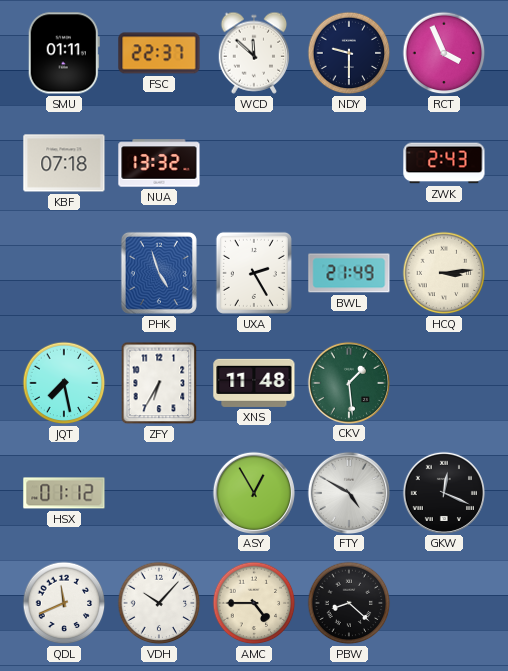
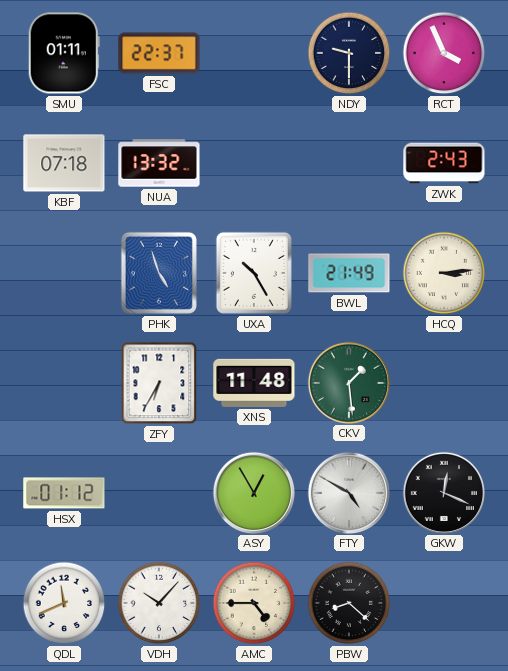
WCD: 11:52 -> none (254, 53)
UXA: 2:25 -> 10:25 (254, 273)
JQT: 7:28 -> none (64, 383)
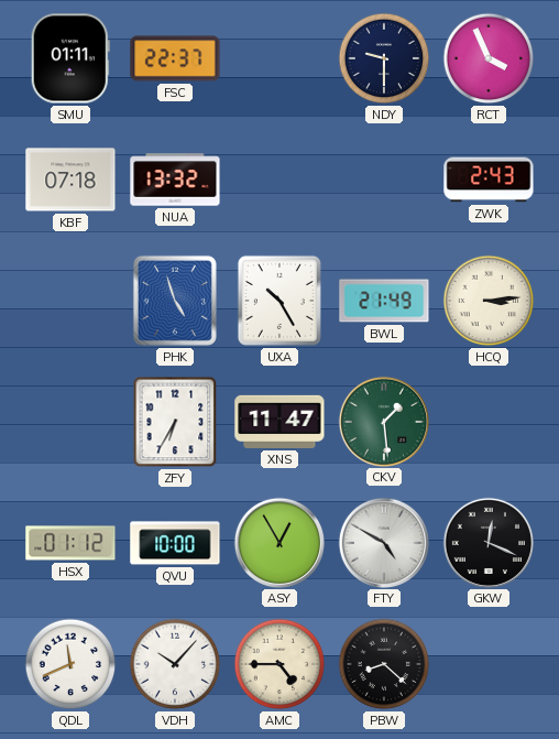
XNS: 11:48 -> 11:47 (279, 422)
QVU: none -> 10:00 (175, 543)
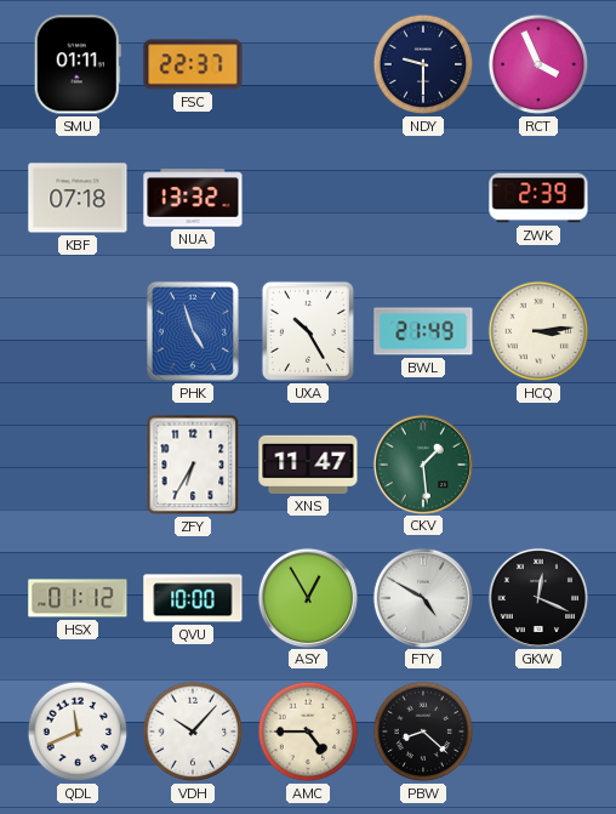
ZWK: 2:43 -> 2:39 (538, 198)
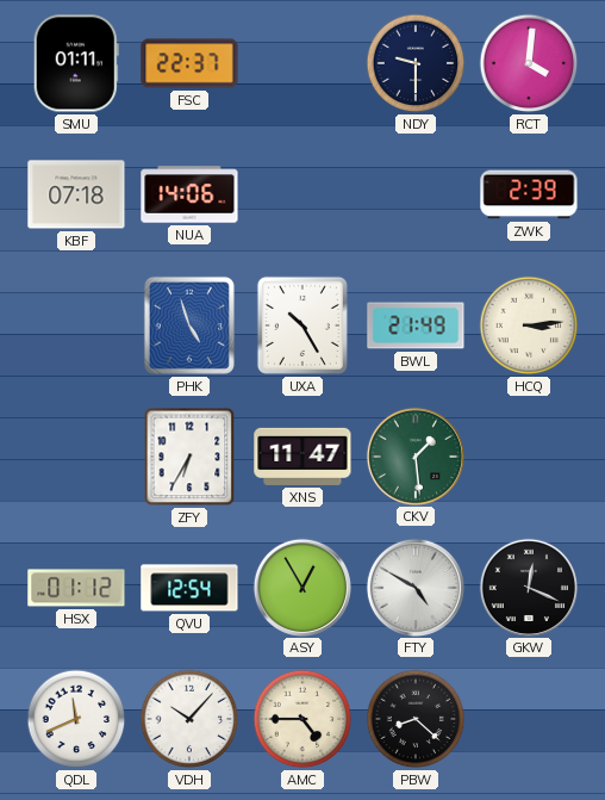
RCT: 3:56 -> 4:01 (529, 63)
NUA: 13:32 -> 14:06 (189, 194)
QVU: 10:00 -> 12:54 (189, 588)
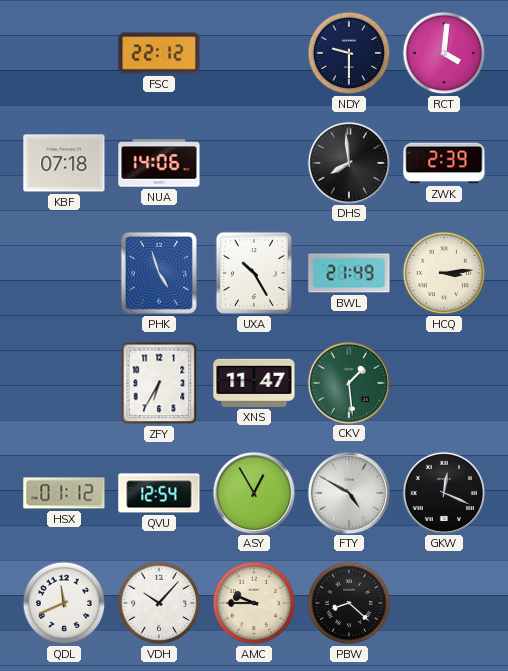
SMU: 01:11 -> none (76, 63)
FSC: 22:37 -> 22:12 (159, 53)
DHS: none -> 7:59 (348, 162)
AMC: 4:45 -> 9:45 (254, 603)
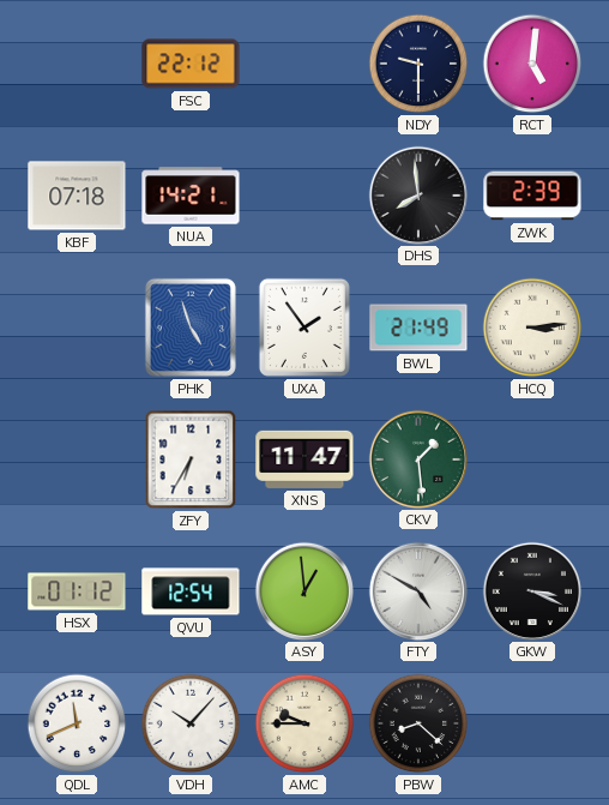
RCT: 4:01 -> 5:01 (532, 64)
NUA: 14:06 -> 14:21 (191, 196)
UXA: 10:25 -> 1:54 (304, 328)
ASY: 12:55 -> 12:59 (303, 590)
GKW: 12:19 -> 3:19 (531, 590)
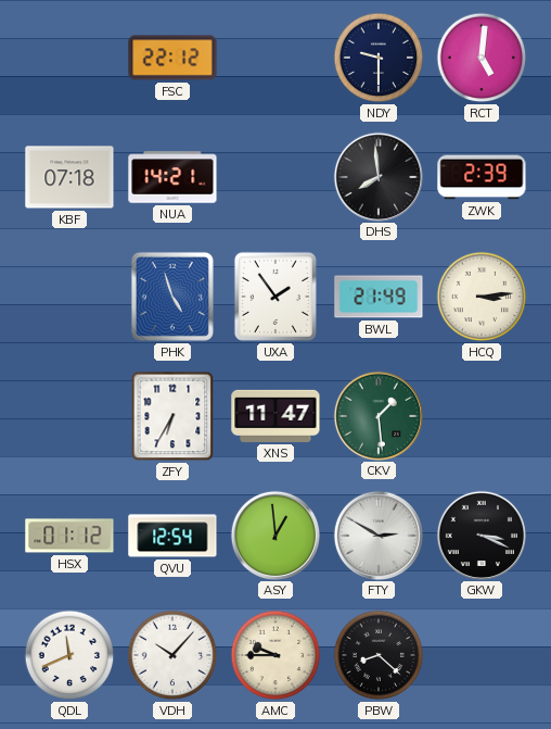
FTY: 4:50 -> 2:50 (377, 535)
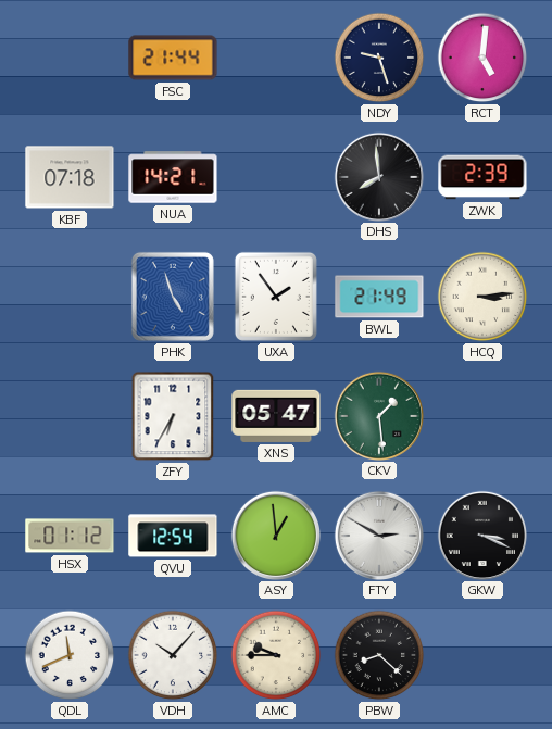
FSC: 22:12 -> 21:44 (173, 58)
NDY: 9:30 -> 9:27 (379, 58)
XNS: 11:47 -> 05:47 (276, 416)
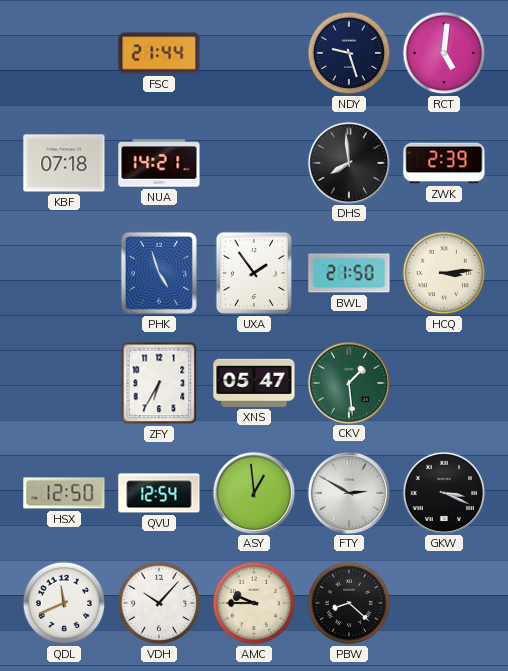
BWL: 21:49 -> 21:50 (349, 273)
HSX: 01:12 -> 12:50 (64, 493)
